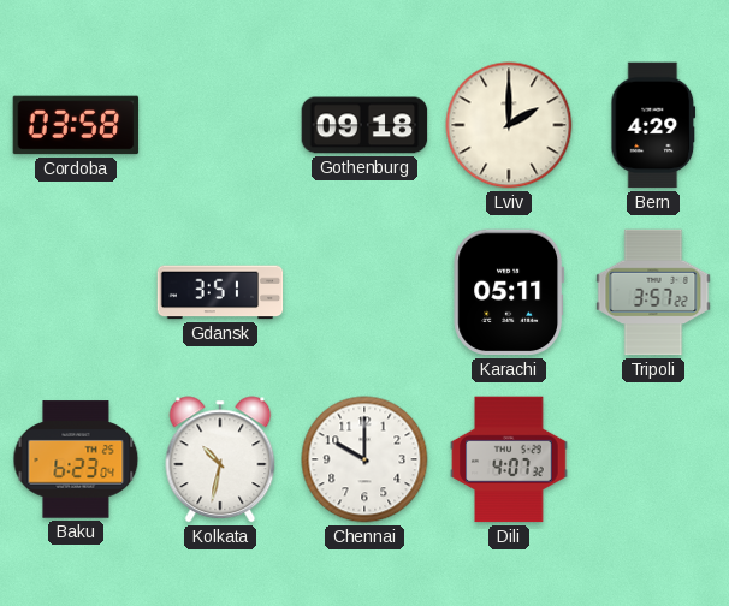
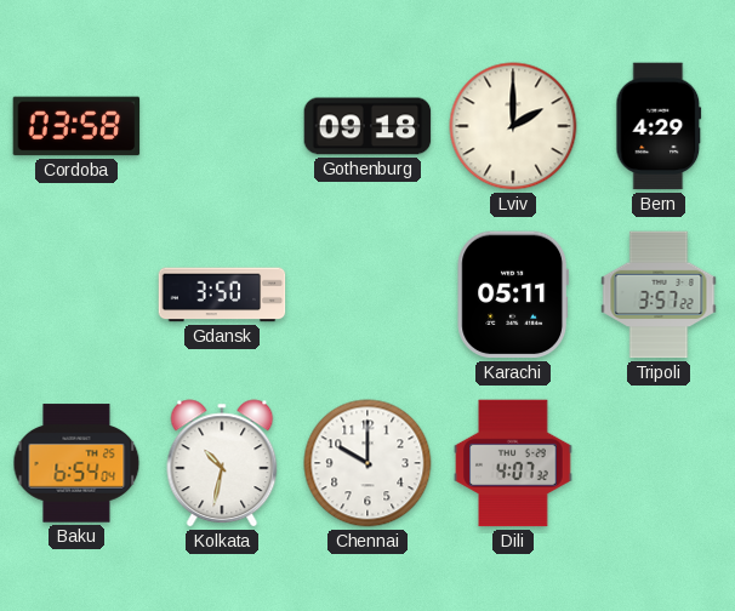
Gdansk: 3:51 -> 3:50 (222, 295)
Baku: 6:23 -> 6:54 (76, 463)
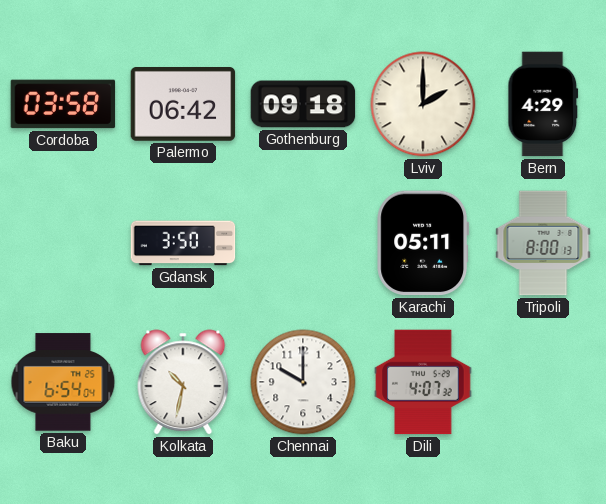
Palermo: none -> 06:42 (183, 105)
Tripoli: 3:57 -> 8:00 (543, 243)
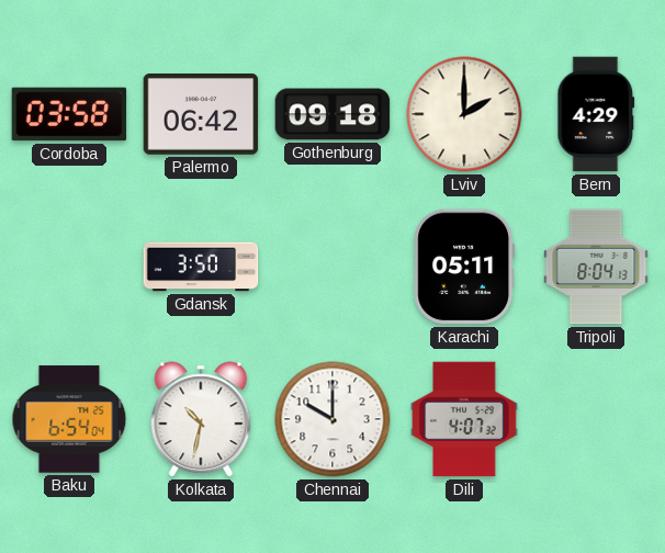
Tripoli: 8:00 -> 8:04 (596, 267)
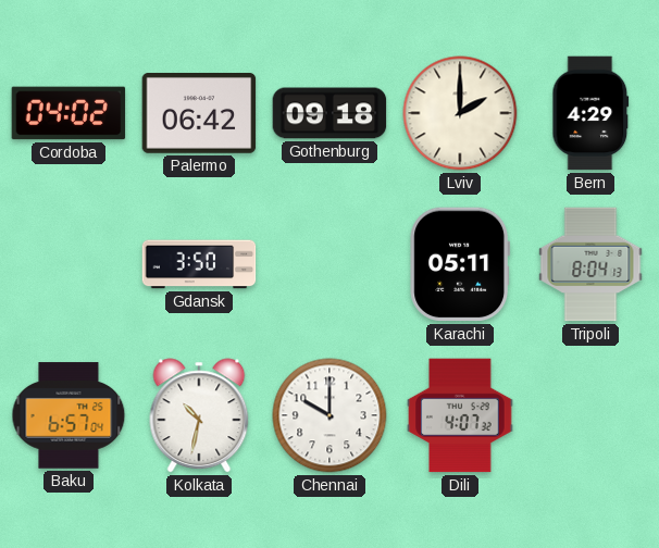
Cordoba: 03:58 -> 04:02 (69, 113)
Baku: 6:54 -> 6:57 (69, 415)
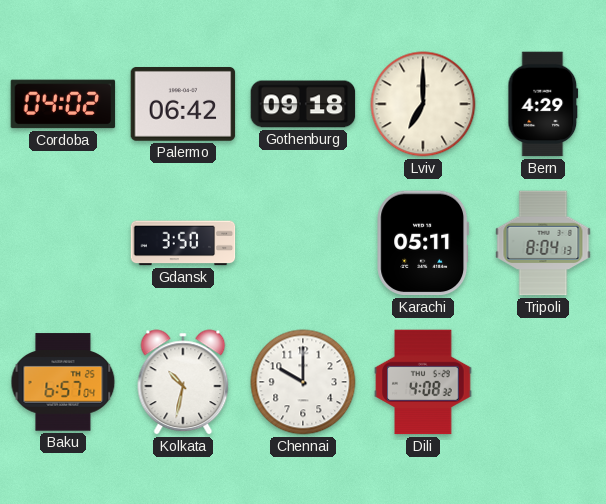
Lviv: 2:00 -> 7:00 (423, 104)
Dili: 4:07 -> 4:08 (423, 382)
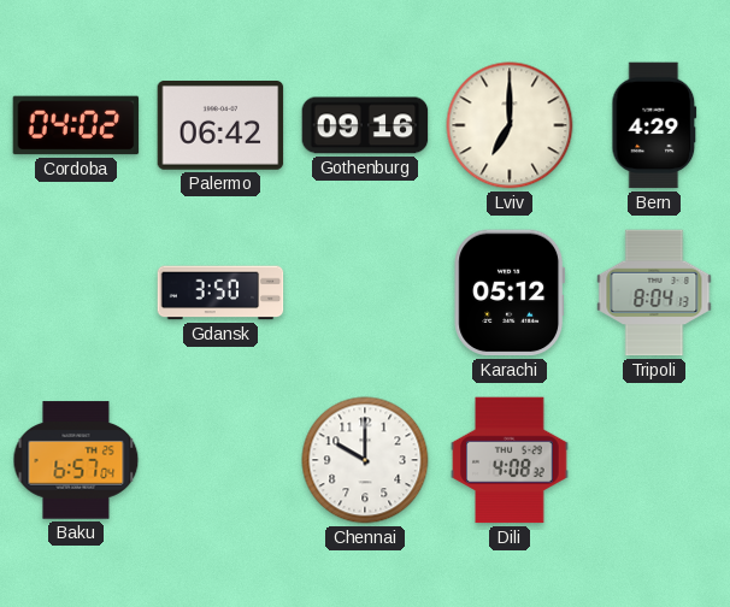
Gothenburg: 09:18 -> 09:16 (365, 125)
Karachi: 05:11 -> 05:12 (510, 293)
Kolkata: 10:32 -> none (183, 382)
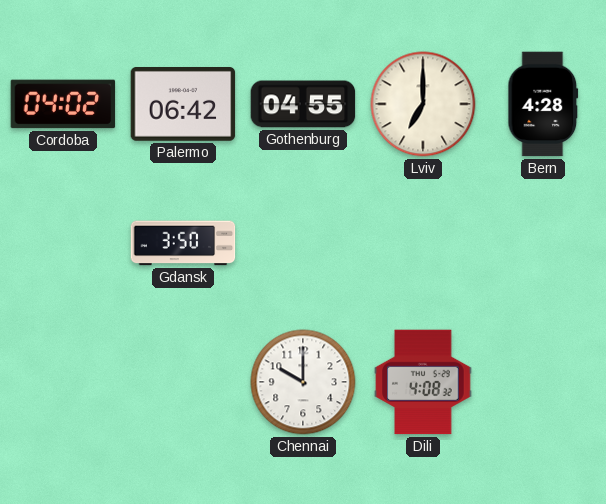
Gothenburg: 09:16 -> 04:55 (303, 104)
Bern: 4:29 -> 4:28 (543, 104)
Karachi: 05:12 -> none (510, 293)
Tripoli: 8:04 -> none (654, 293)
Baku: 6:57 -> none (76, 460)
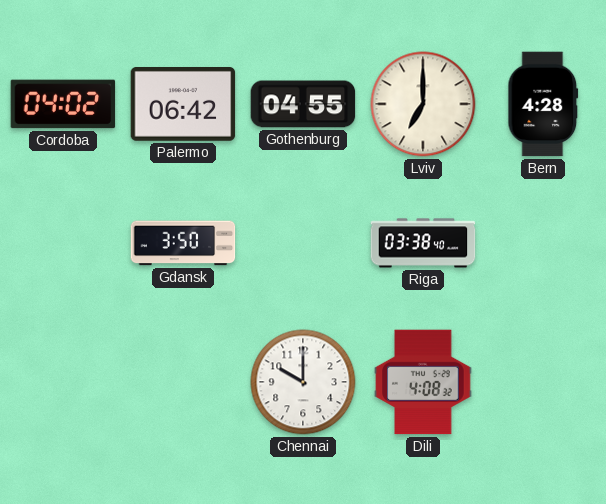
Riga: none -> 03:38 (423, 243)
